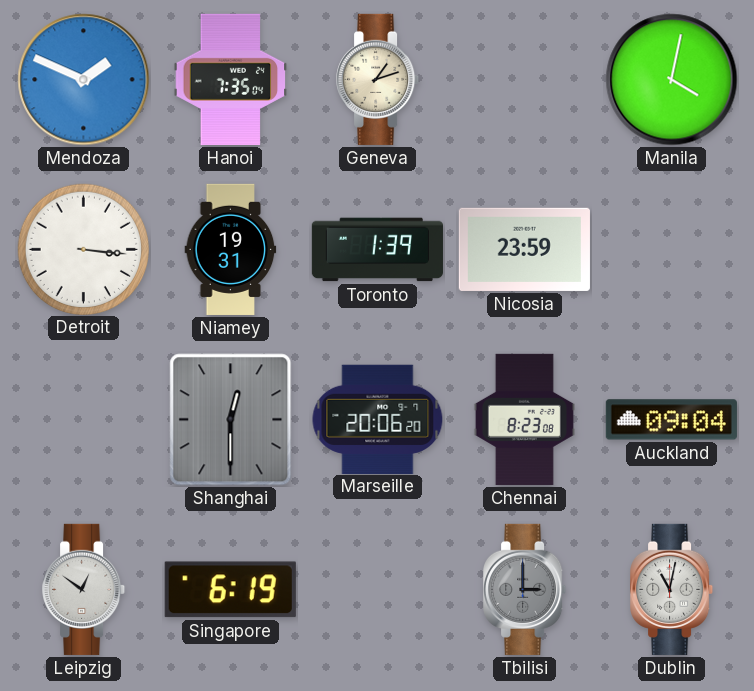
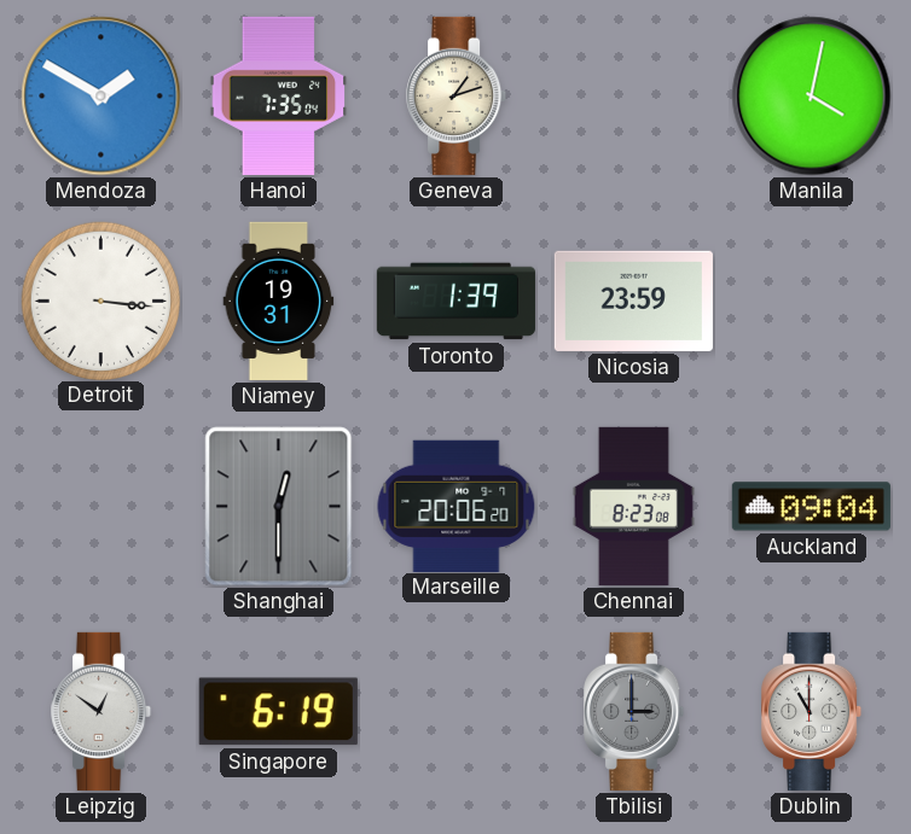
Mendoza: 1:49 -> 1:50 (101, 97)
Dublin: 11:02 -> 11:00 (812, 711)
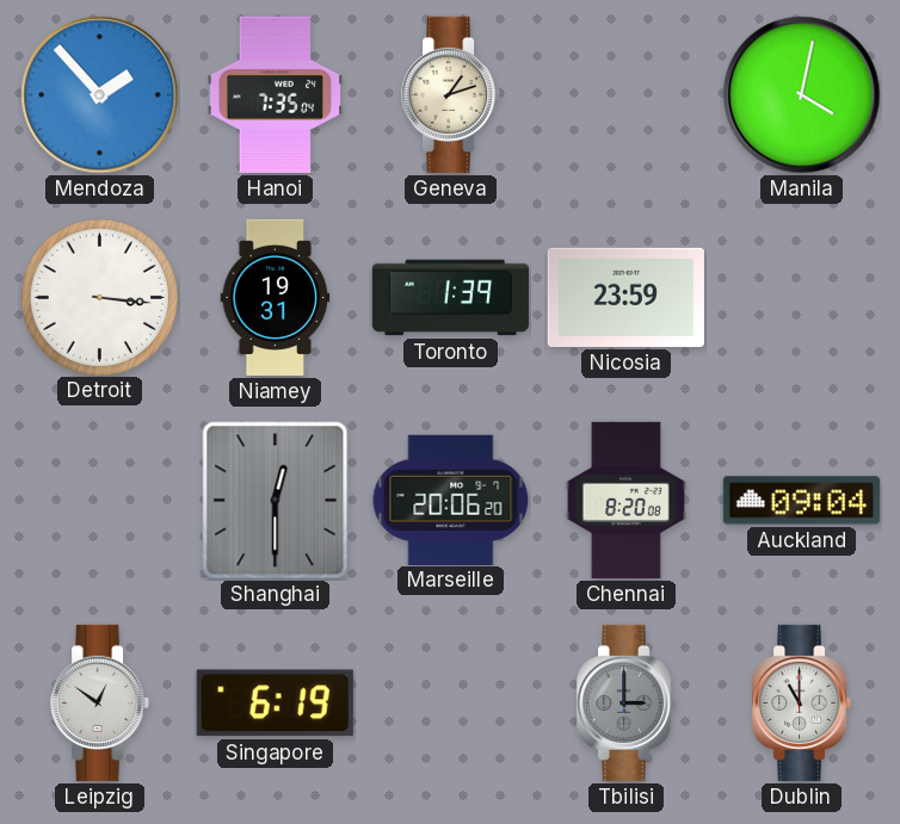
Mendoza: 1:50 -> 1:53 (100, 95)
Chennai: 8:23 -> 8:20 (625, 500)
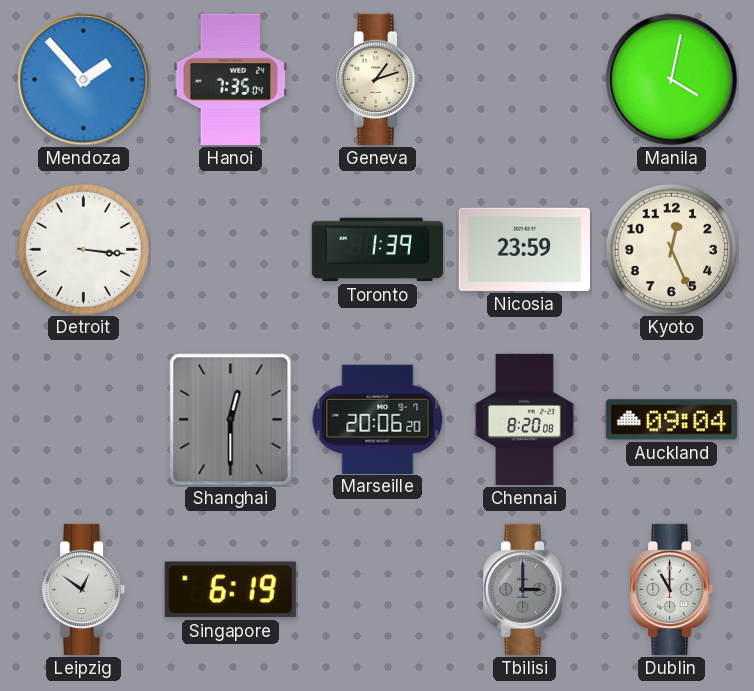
Niamey: 19:31 -> none (276, 297)
Kyoto: none -> 12:26 (671, 249)
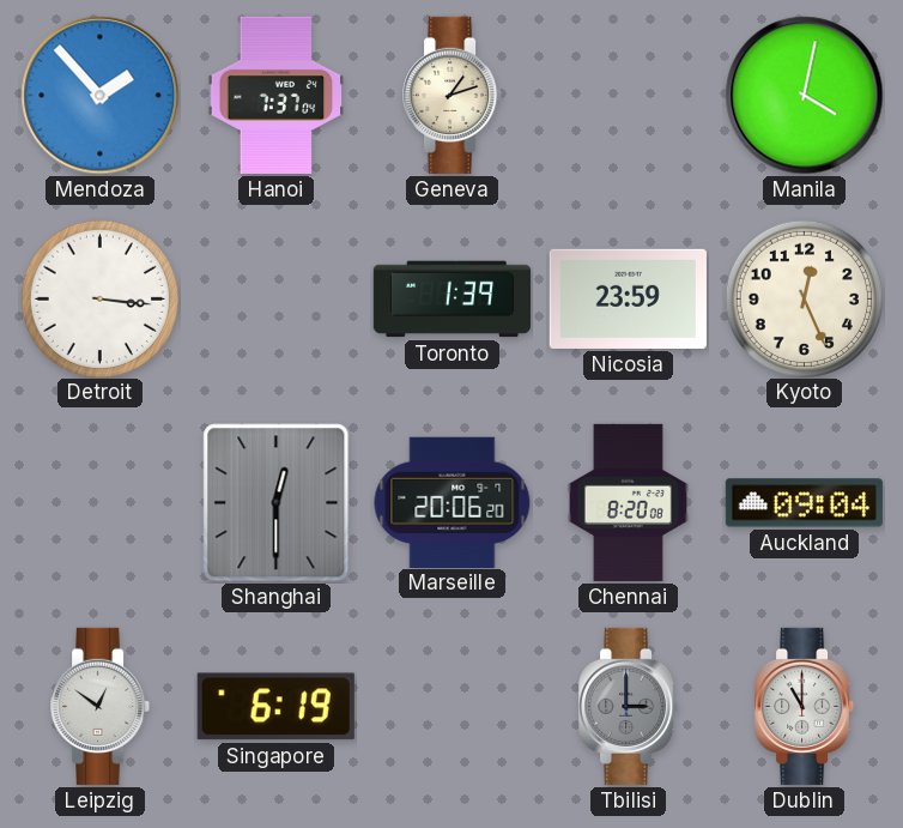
Hanoi: 7:35 -> 7:37 (277, 95)
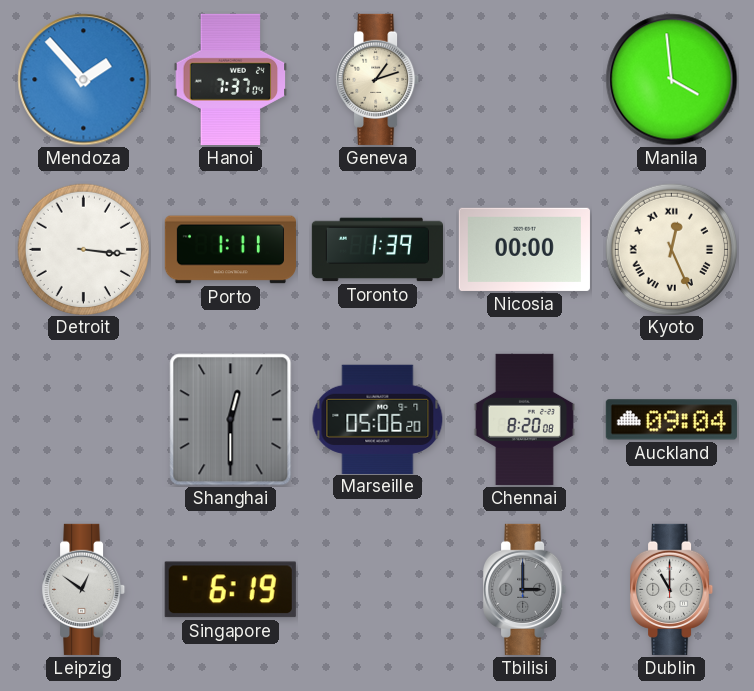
Manila: 4:02 -> 3:59 (672, 80)
Porto: none -> 1:11 (230, 250)
Nicosia: 23:59 -> 00:00 (524, 249)
Kyoto numerals: Arabic -> Roman (671, 249)
Marseille: 20:06 -> 05:06 (378, 419)
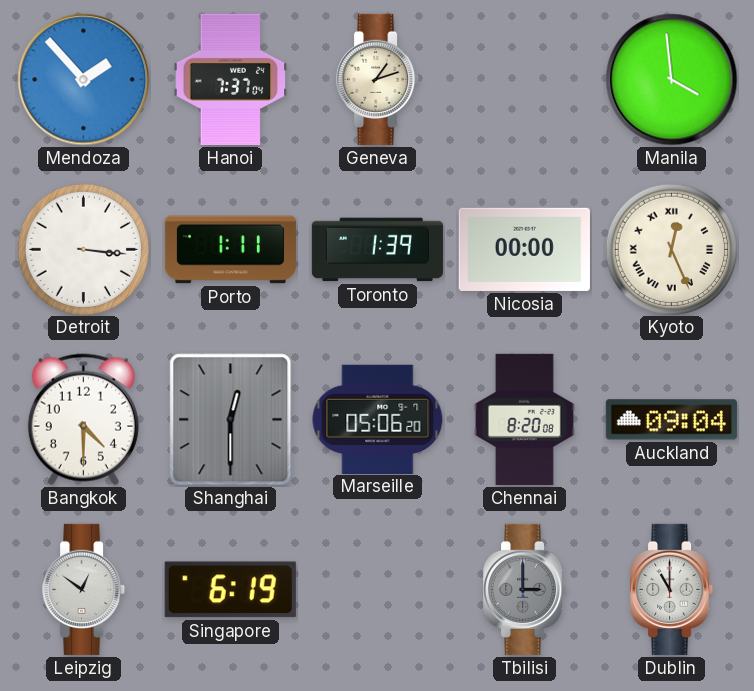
Bangkok: none -> 4:30 (83, 420)
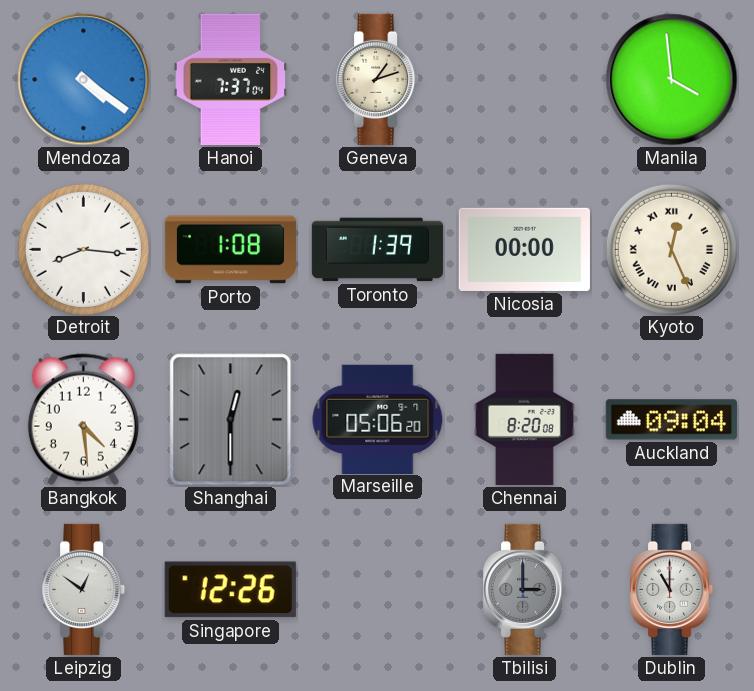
Mendoza: 1:53 -> 4:21 (84, 80)
Detroit: 3:16 -> 8:16 (83, 249)
Porto: 1:11 -> 1:08 (230, 250)
Bangkok: 4:30 -> 4:29 (83, 420)
Singapore: 6:19 -> 12:26 (230, 590)
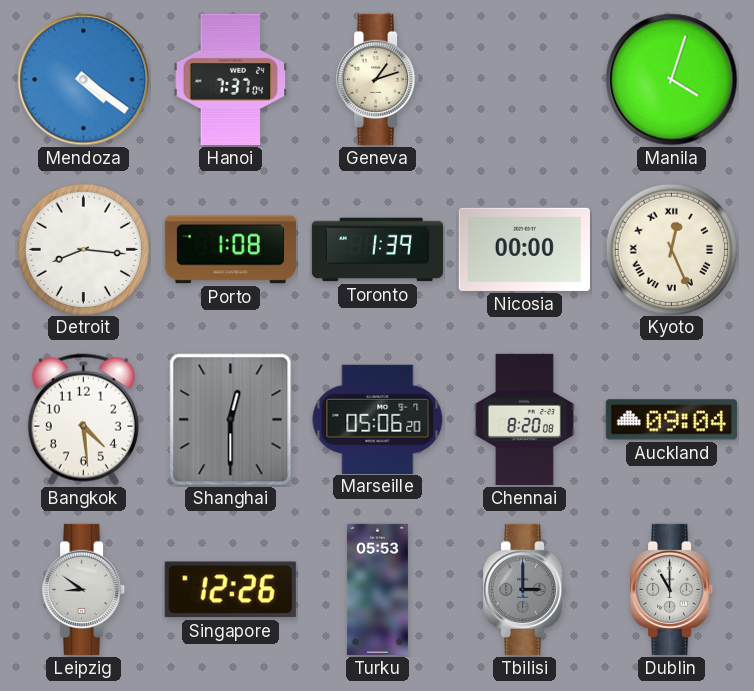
Manila: 3:59 -> 4:03 (672, 80)
Leipzig: 12:51 -> 8:51 (84, 589)
Turku: none -> 05:53 (377, 589)
